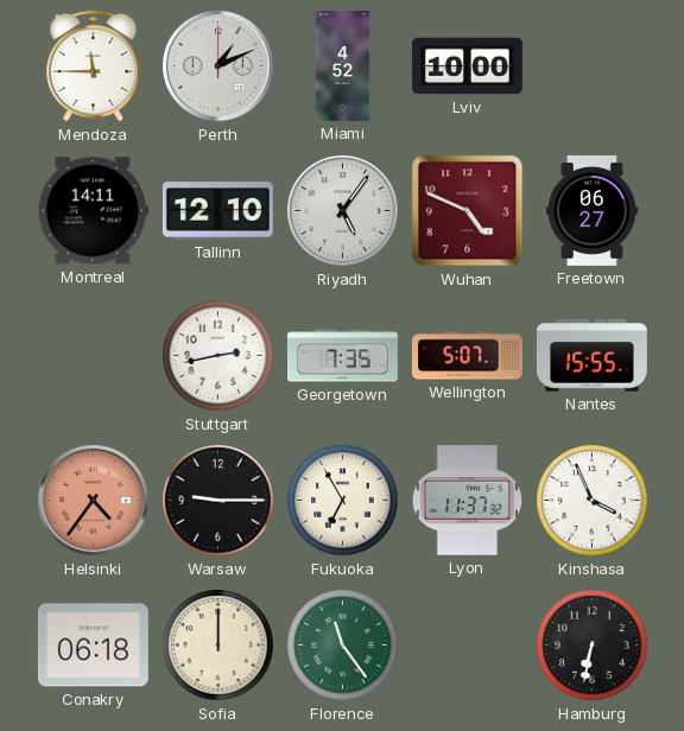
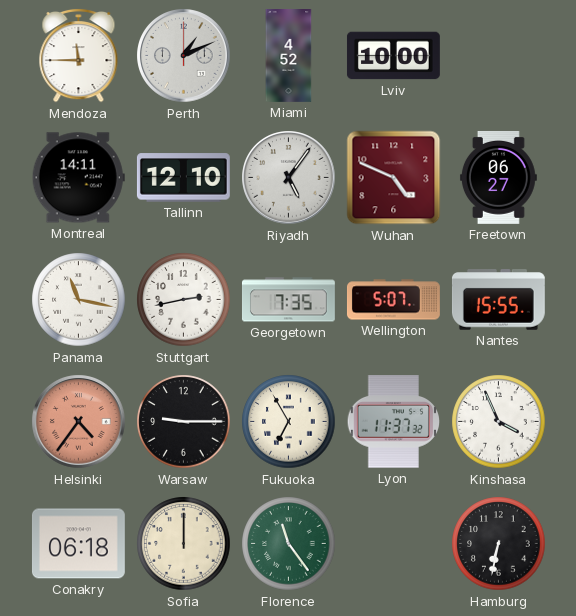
Panama: none -> 11:17 (79, 300)
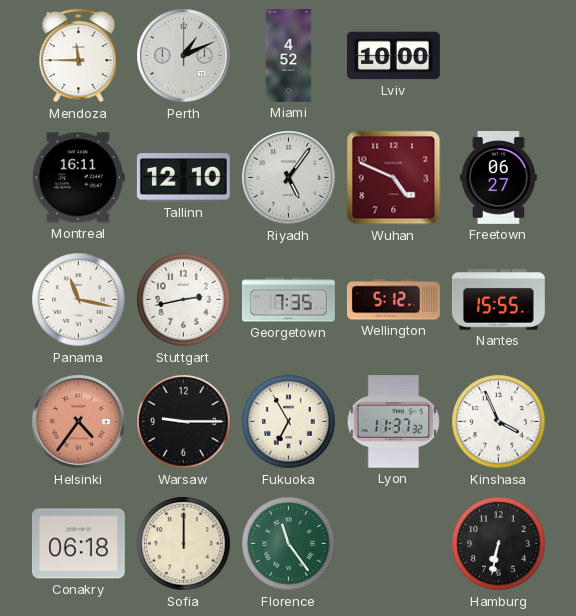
Montreal: 14:11 -> 16:11 (78, 178)
Wellington: 5:07 -> 5:12 (393, 300)
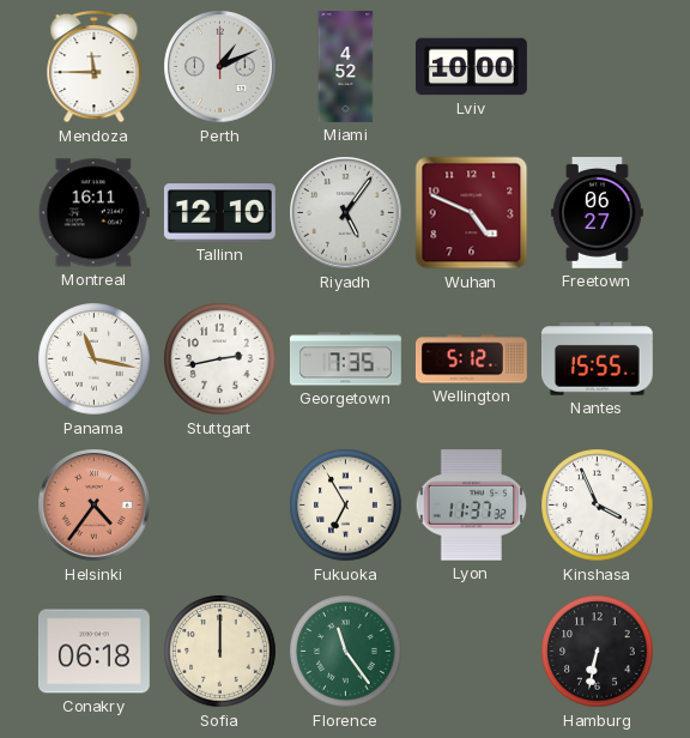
Warsaw: 9:15 -> none (184, 422)
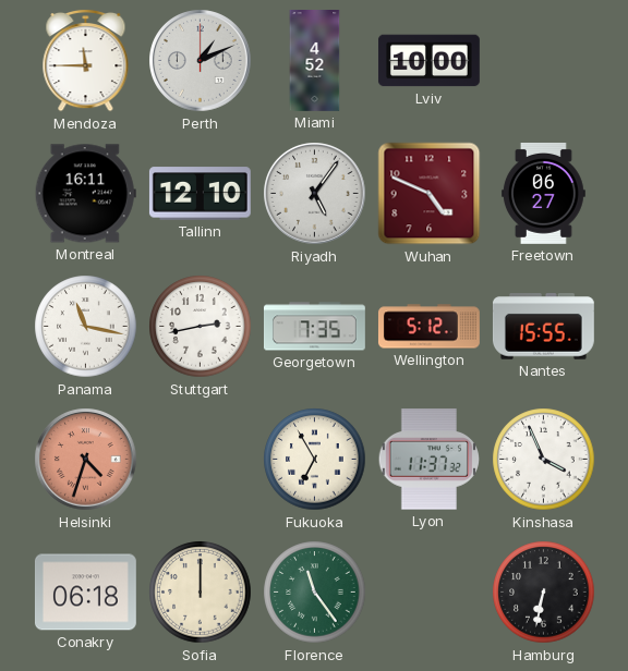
Helsinki: 4:36 -> 4:33 (86, 460)
